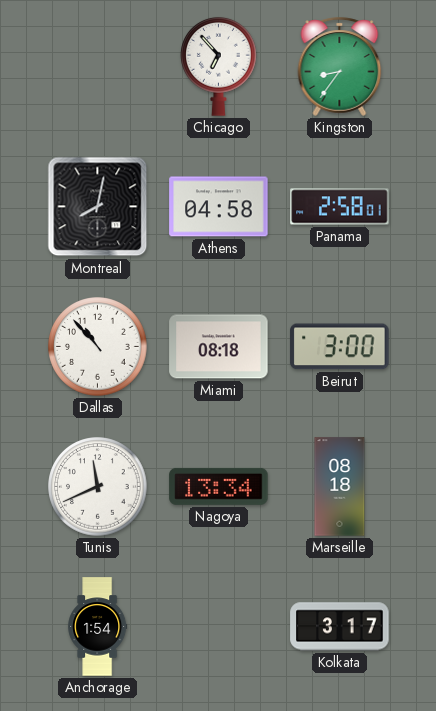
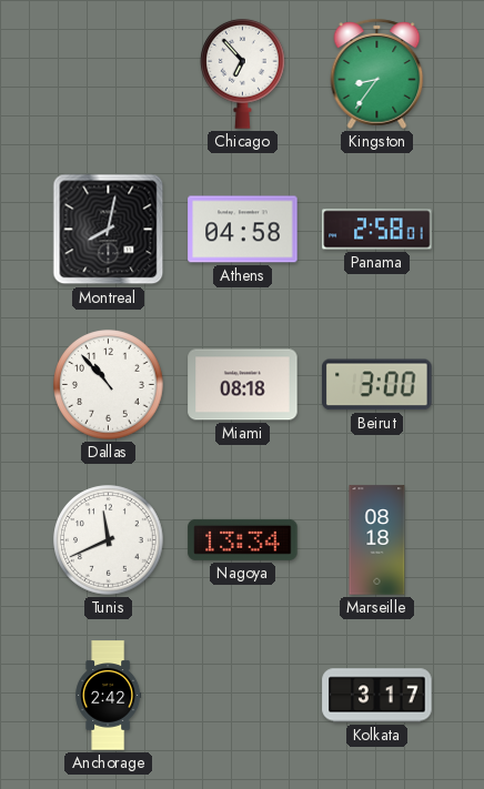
Anchorage: 1:54 -> 2:42 (109, 696)
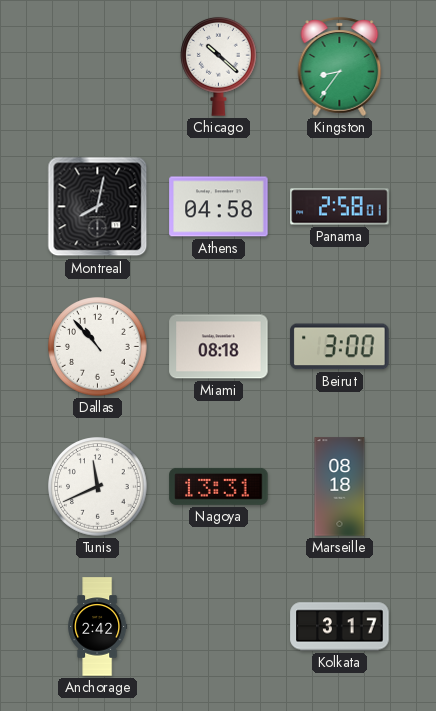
Chicago: 6:53 -> 10:22 (219, 66)
Nagoya: 13:34 -> 13:31 (219, 486)
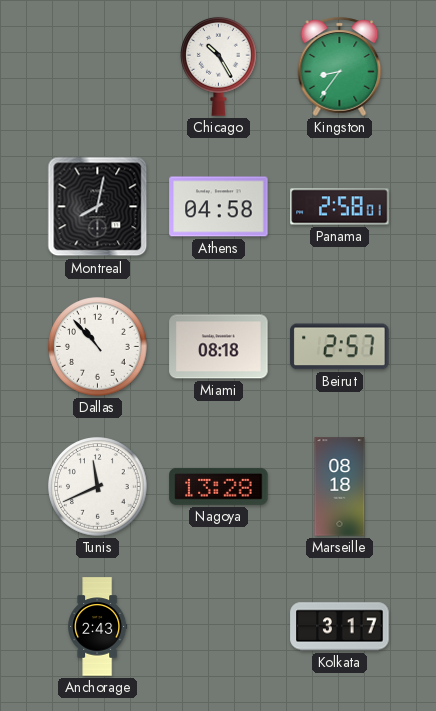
Chicago: 10:22 -> 10:25 (219, 66)
Beirut: 3:00 -> 2:57 (340, 347)
Nagoya: 13:31 -> 13:28 (219, 486)
Anchorage: 2:42 -> 2:43 (98, 627)
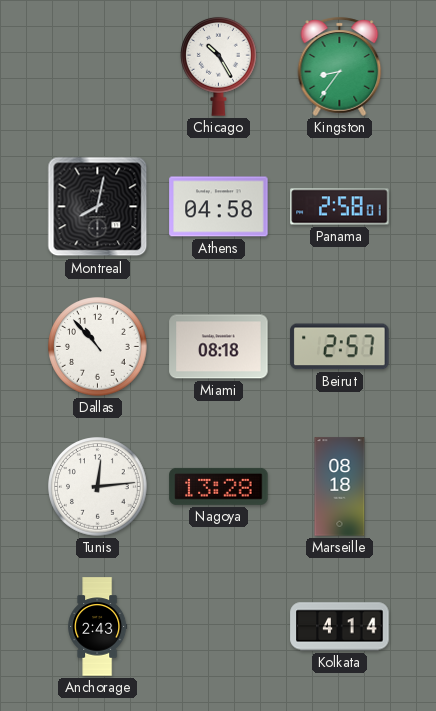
Tunis: 11:41 -> 12:14 (98, 487)
Kolkata: 3:17 -> 4:14 (340, 627)
